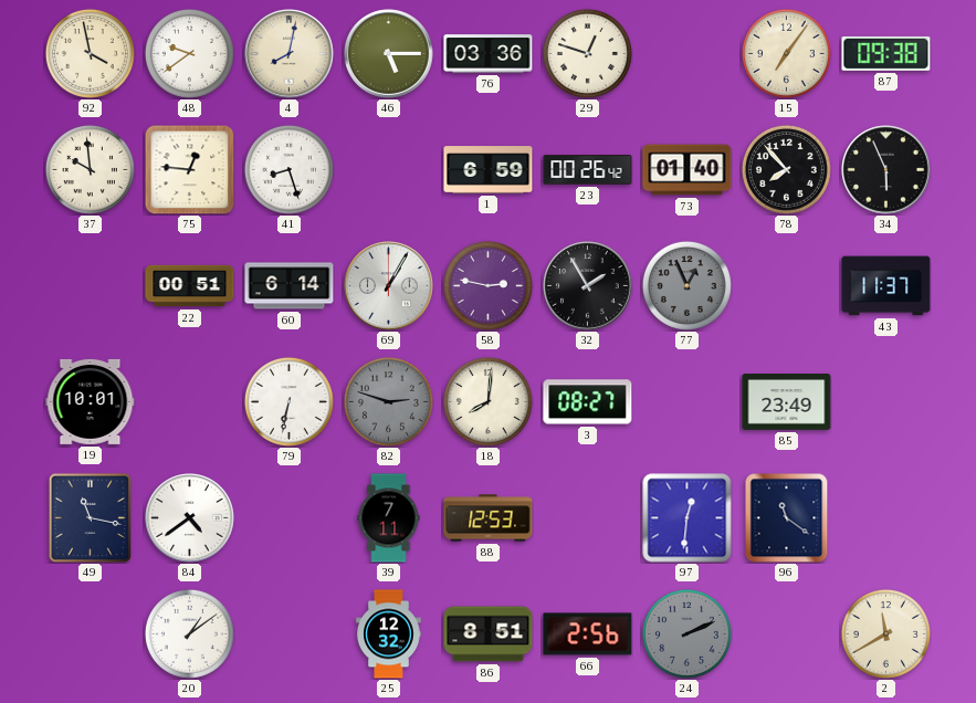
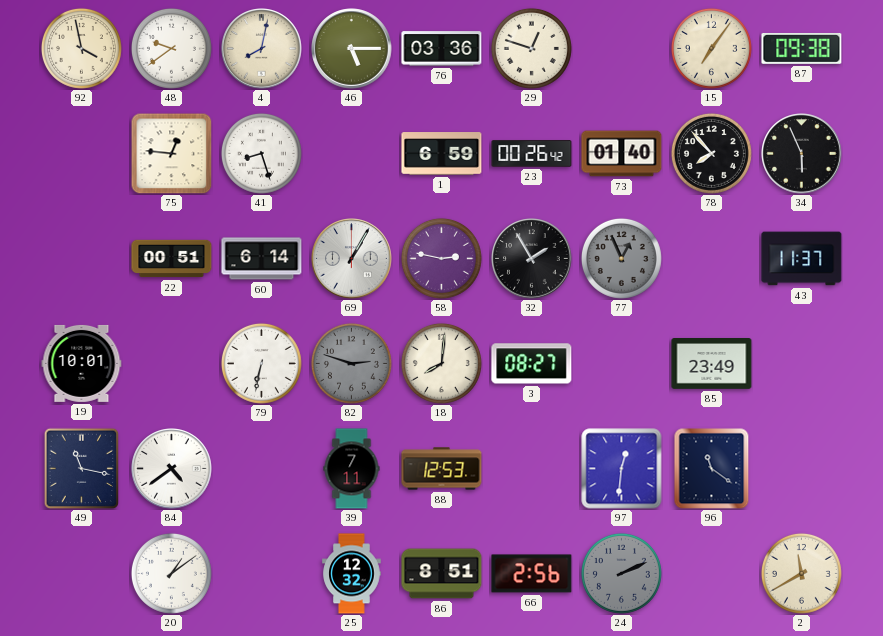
37: 9:59 -> none (90, 169)
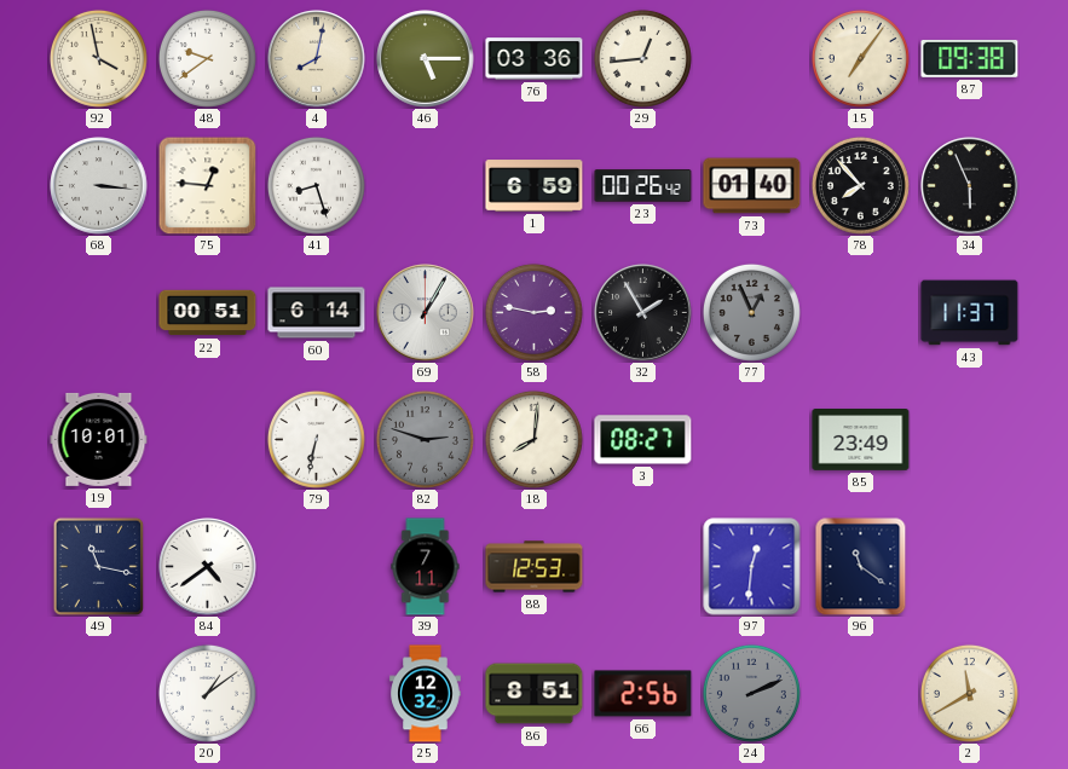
29: 12:48 -> 12:44 (642, 58)
68: none -> 3:16 (99, 186)
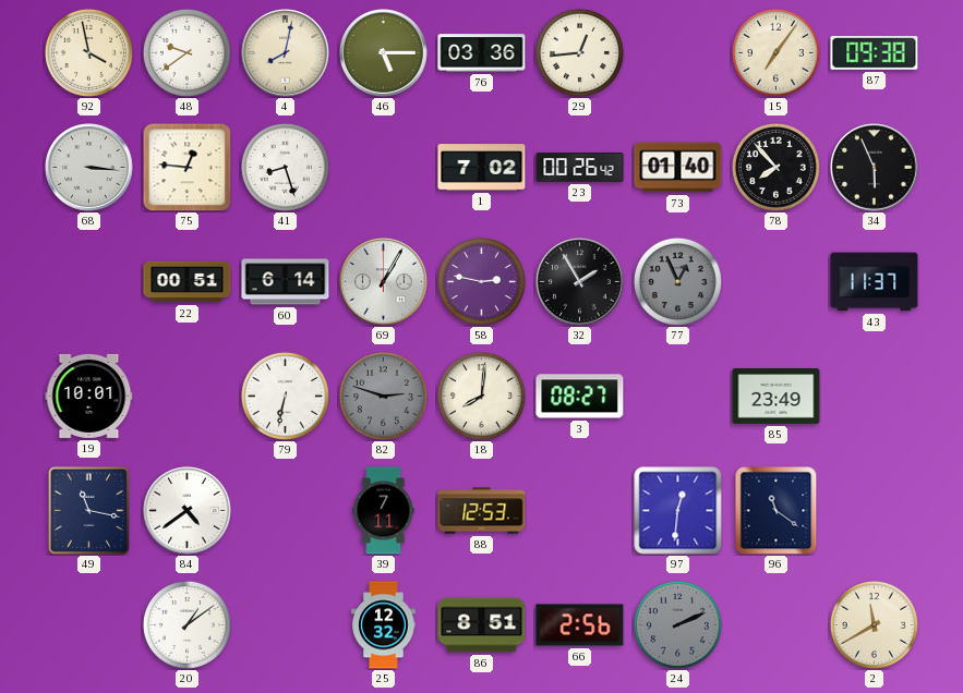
1: 6:59 -> 7:02 (482, 168)
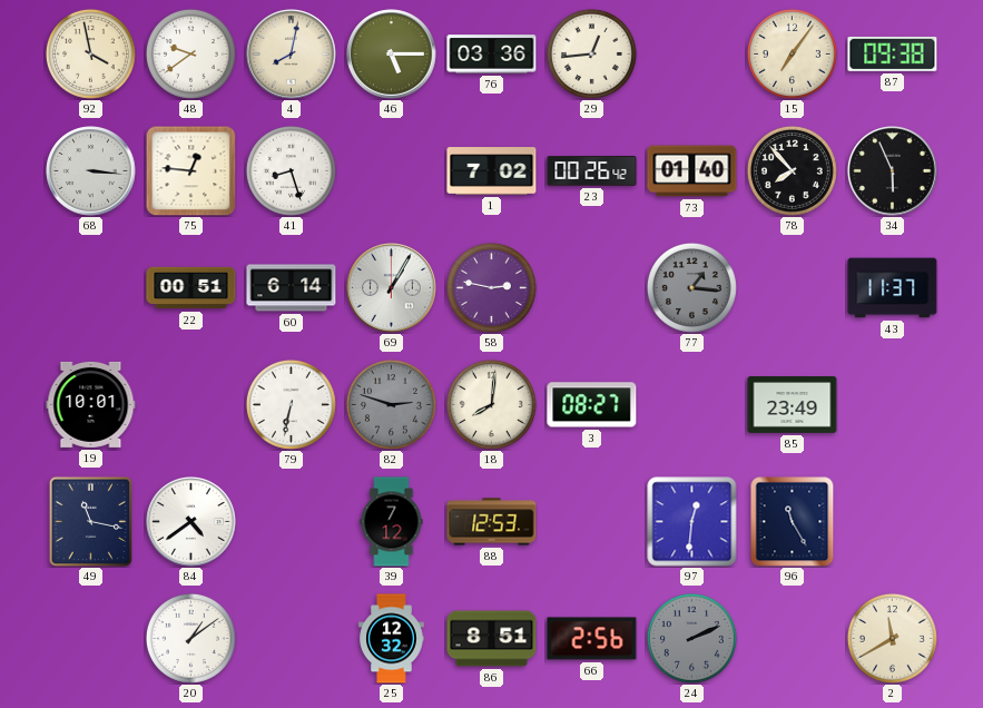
32: 1:55 -> none (580, 282)
77: 12:56 -> 1:16 (691, 287)
39: 7:11 -> 7:12 (392, 522)
96: 11:21 -> 11:25 (793, 521)
